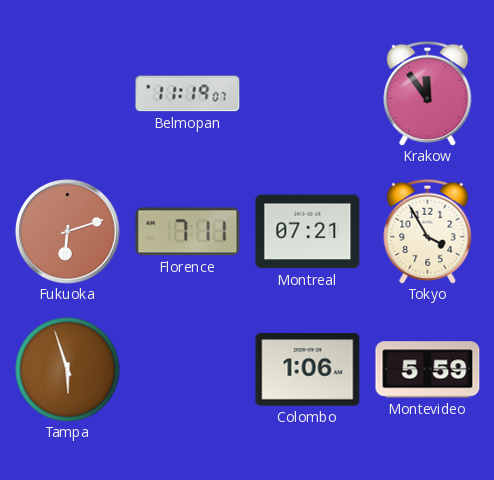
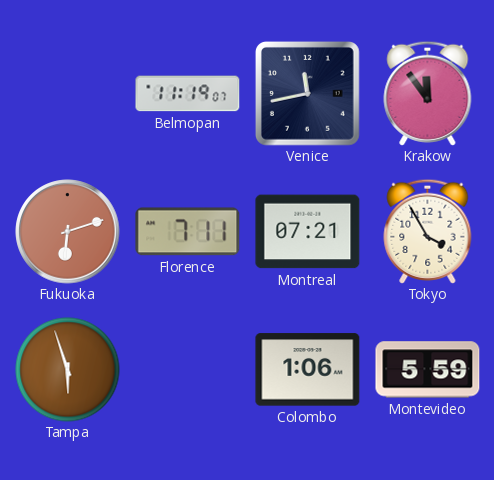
Venice: none -> 11:43 (307, 93)
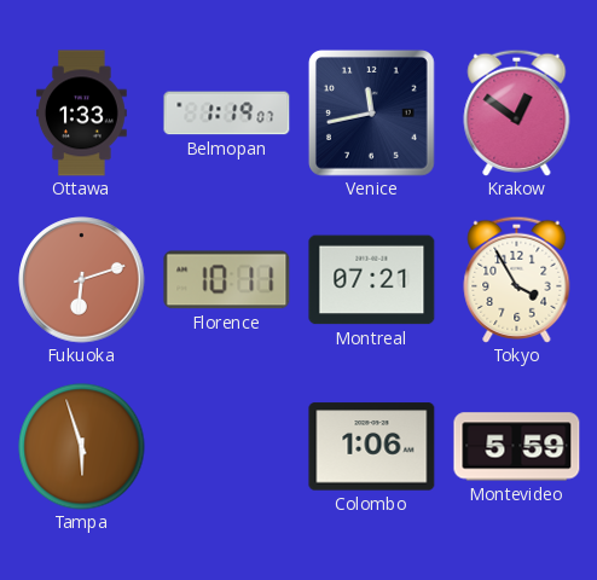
Ottawa: none -> 1:33 (82, 114)
Belmopan: 11:19 -> 1:19 (227, 114)
Krakow: 11:54 -> 12:51 (517, 112)
Florence: 7:11 -> 10:11 (227, 280)
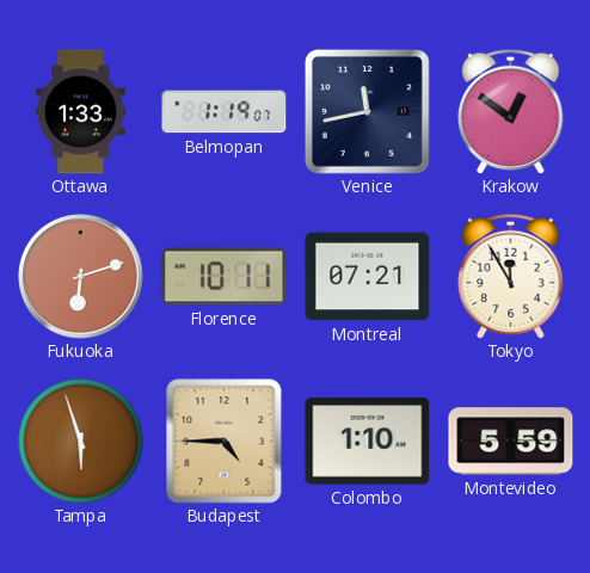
Tokyo: 3:55 -> 11:55 (511, 276)
Budapest: none -> 4:45 (225, 442)
Colombo: 1:06 -> 1:10 (368, 442)
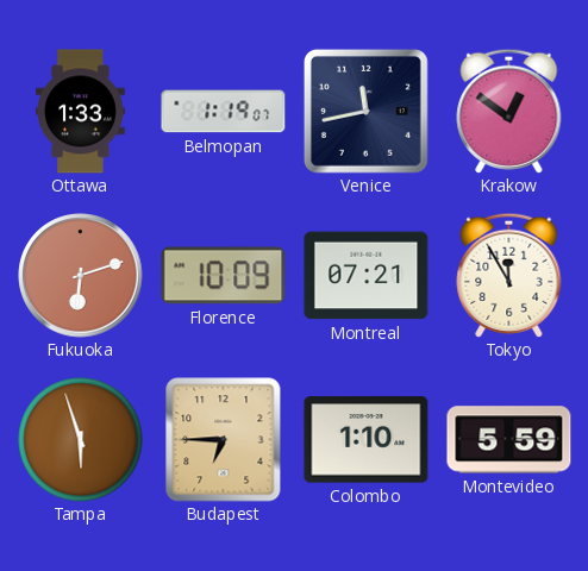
Florence: 10:11 -> 10:09 (224, 276)
Budapest: 4:45 -> 6:45 (224, 440)
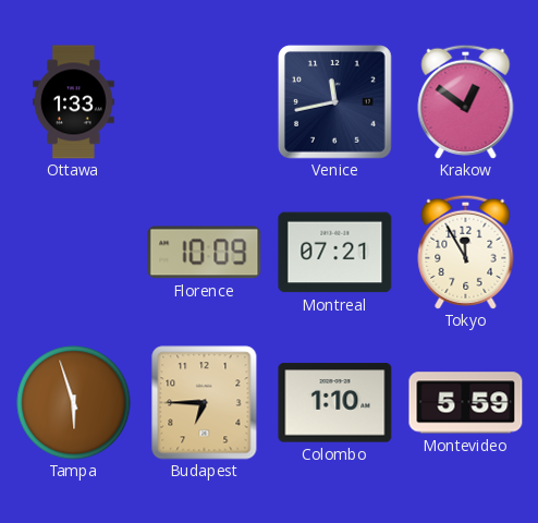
Belmopan: 1:19 -> none (224, 112)
Fukuoka: 6:12 -> none (81, 276)
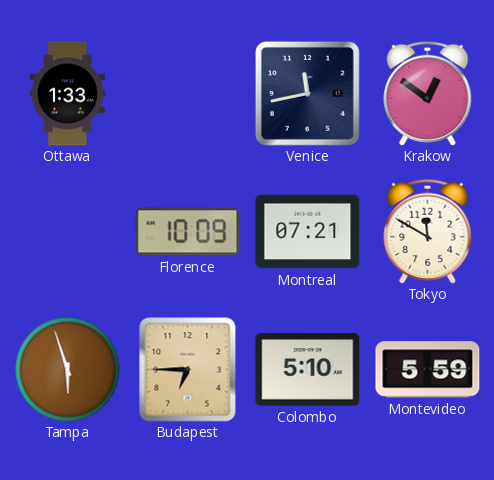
Tokyo: 11:55 -> 11:50 (428, 231)
Colombo: 1:10 -> 5:10 (308, 370)
